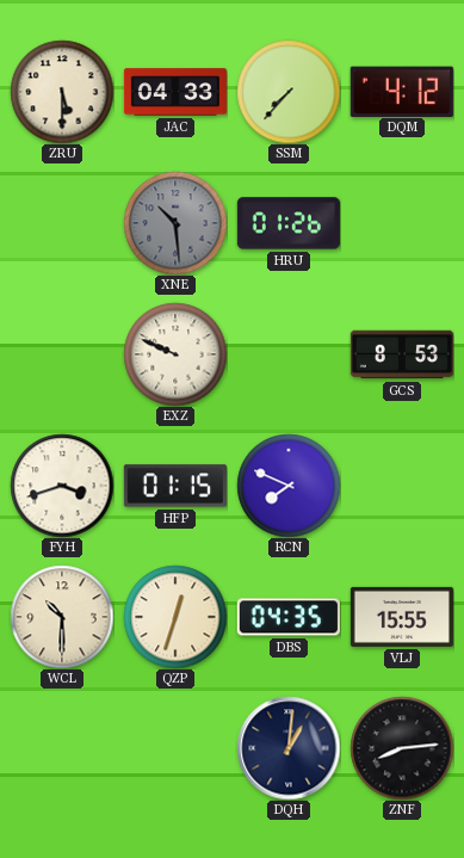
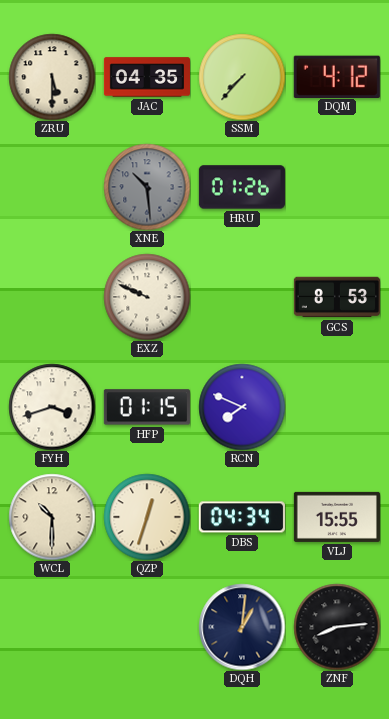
JAC: 04:33 -> 04:35 (146, 77)
DBS: 04:35 -> 04:34 (242, 517)
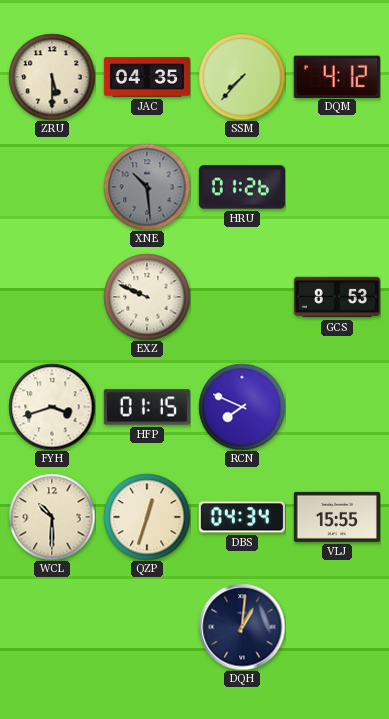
ZNF: 8:14 -> none (337, 627)
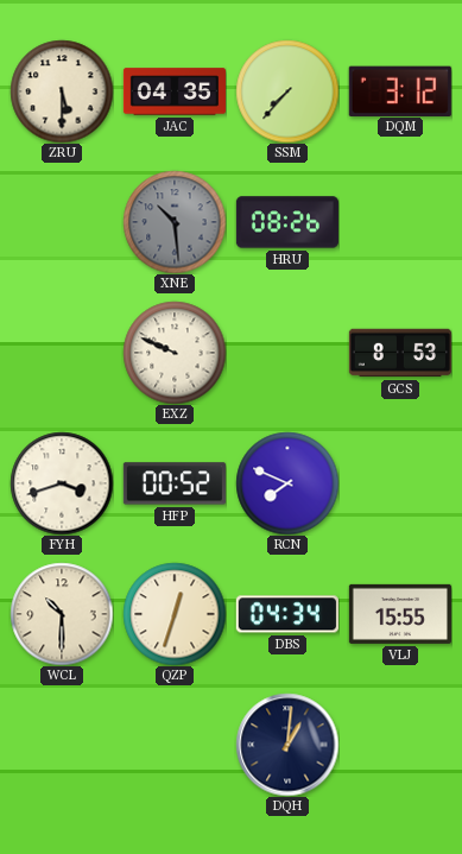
DQM: 4:12 -> 3:12 (400, 90)
HRU: 01:26 -> 08:26 (287, 222)
HFP: 01:15 -> 00:52 (175, 483)
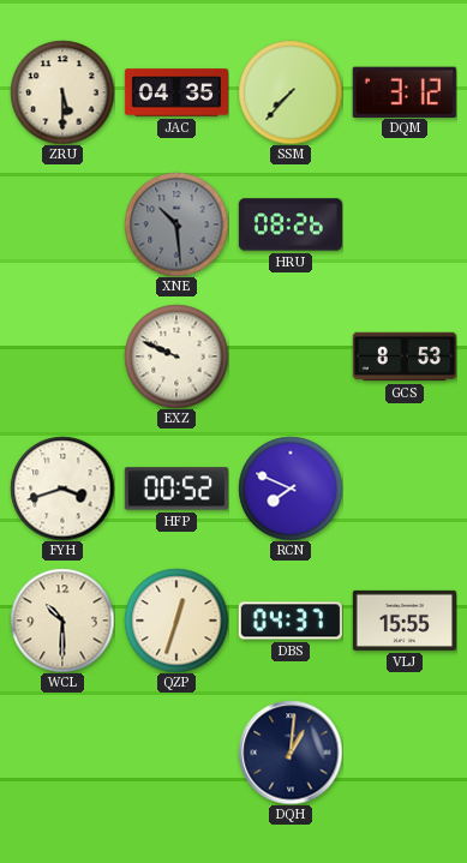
DBS: 04:34 -> 04:37 (291, 621)
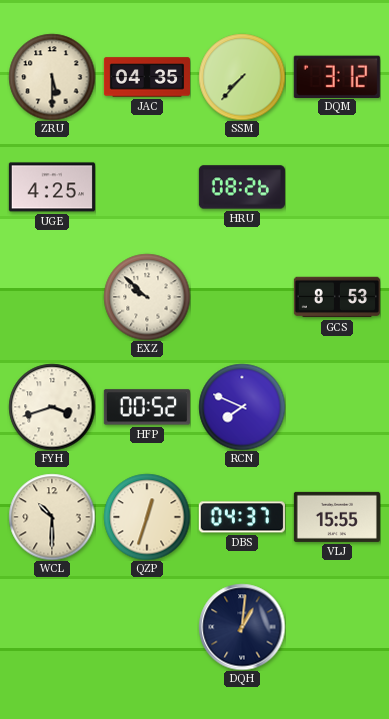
UGE: none -> 4:25 (52, 187)
XNE: 10:29 -> none (176, 224)
EXZ: 9:49 -> 9:52 (147, 297)
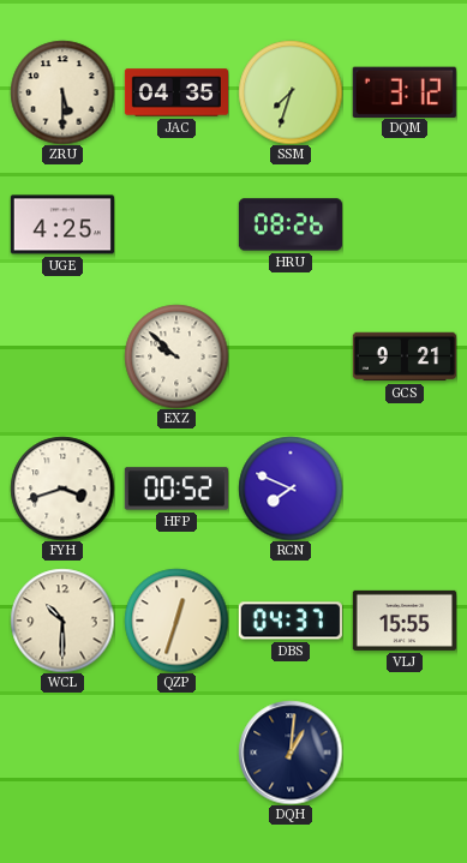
SSM: 7:37 -> 7:33 (291, 92)
GCS: 8:53 -> 9:21 (405, 356)
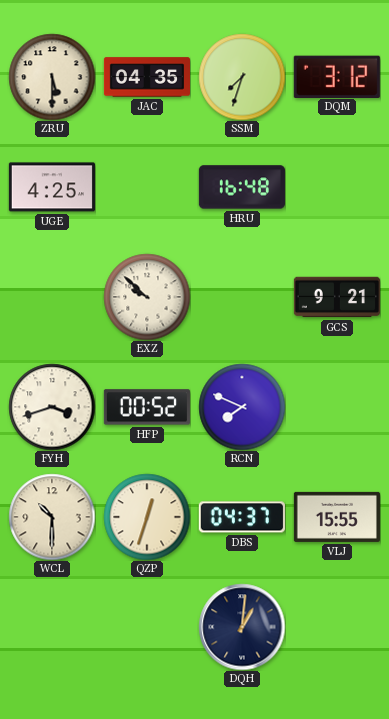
HRU: 08:26 -> 16:48 (242, 187)
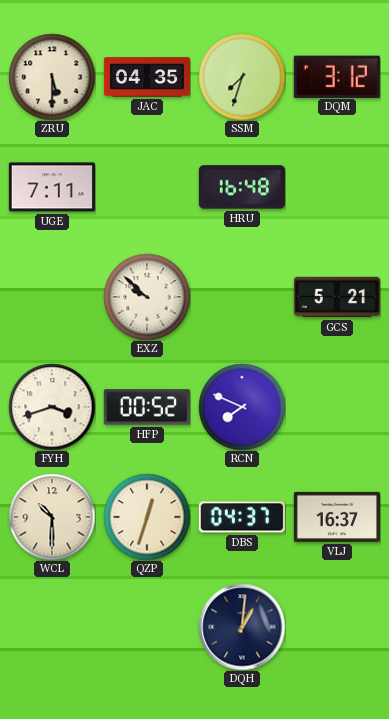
UGE: 4:25 -> 7:11 (52, 187)
GCS: 9:21 -> 5:21 (337, 297)
VLJ: 15:55 -> 16:37 (337, 517)
